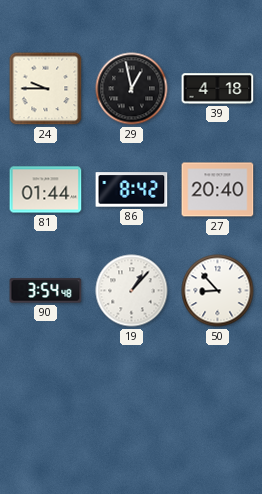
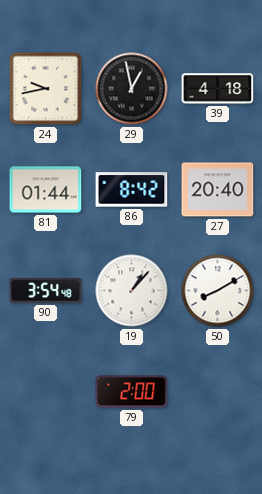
24: 9:45 -> 9:43 (46, 89)
50: 8:53 -> 8:10 (218, 291)
79: none -> 2:00 (132, 392)
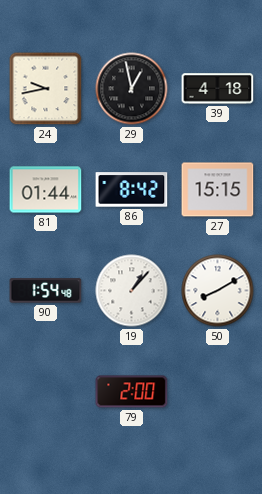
27: 20:40 -> 15:15 (218, 190)
90: 3:54 -> 1:54 (46, 291)
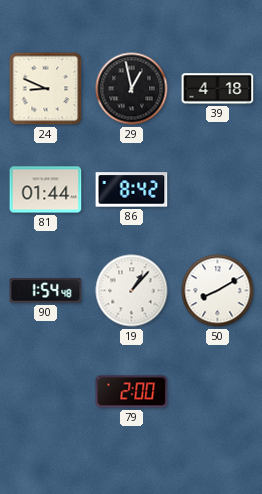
24: 9:43 -> 8:49 (46, 89)
27: 15:15 -> none (218, 190)
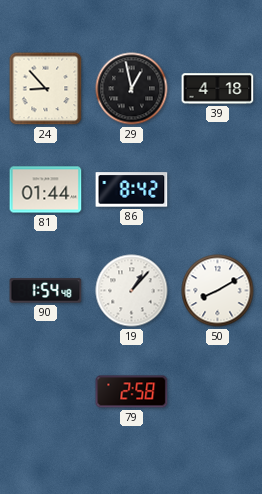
24: 8:49 -> 8:53 (46, 89)
79: 2:00 -> 2:58 (132, 392)
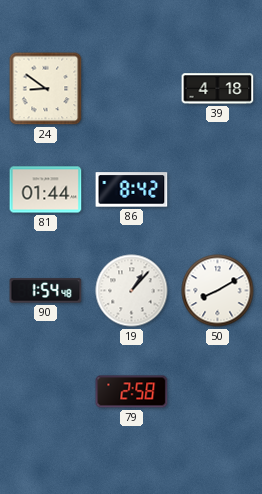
24: 8:53 -> 8:51 (46, 89)
29: 12:58 -> none (132, 89)
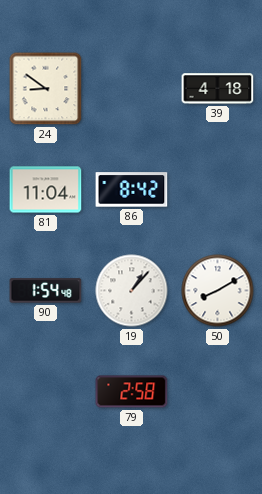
81: 01:44 -> 11:04 (46, 190)
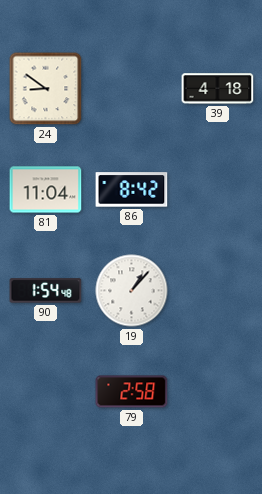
50: 8:10 -> none (218, 291)
